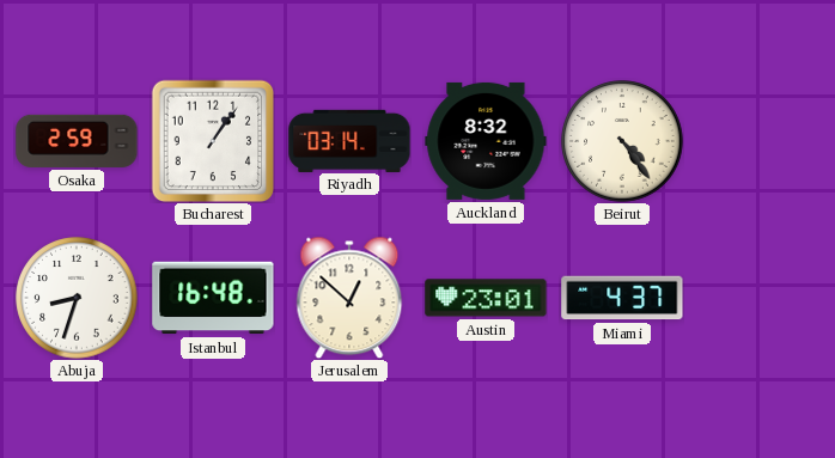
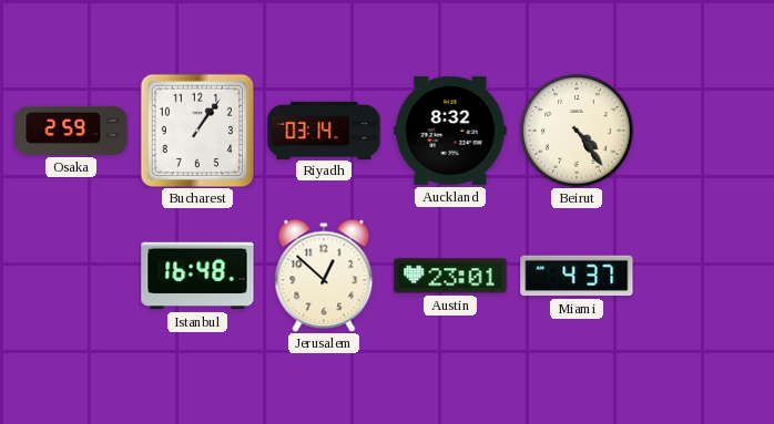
Abuja: 8:33 -> none (77, 298)
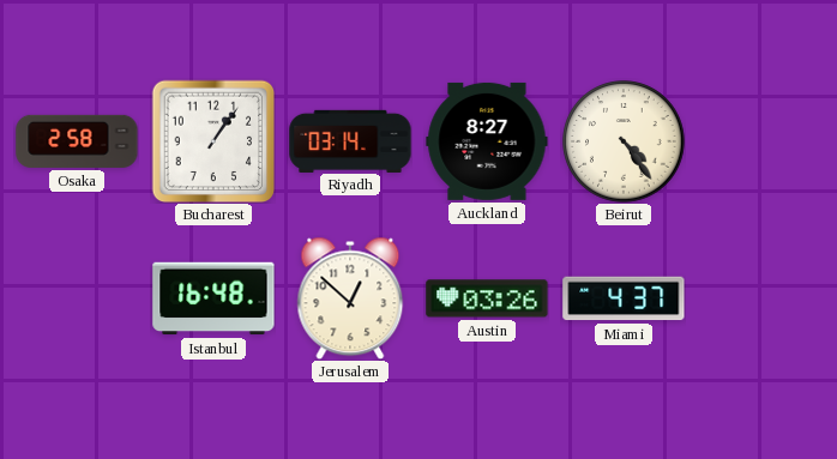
Osaka: 2:59 -> 2:58 (77, 141)
Auckland: 8:32 -> 8:27 (487, 141)
Austin: 23:01 -> 03:26 (487, 298)
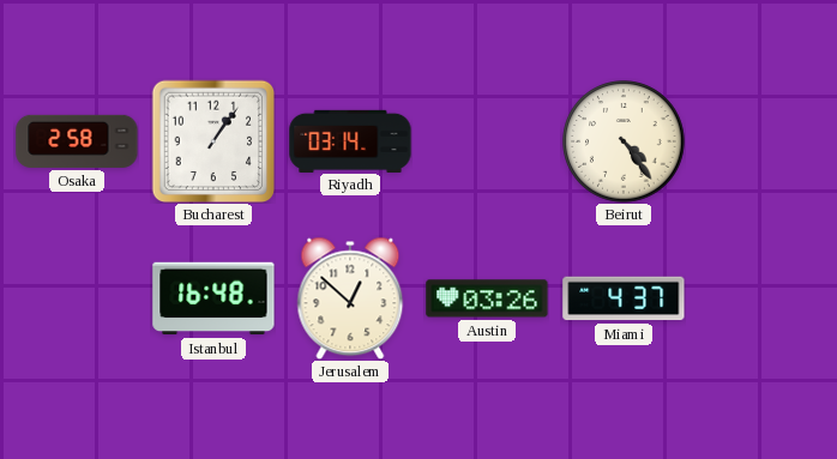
Auckland: 8:27 -> none (487, 141)
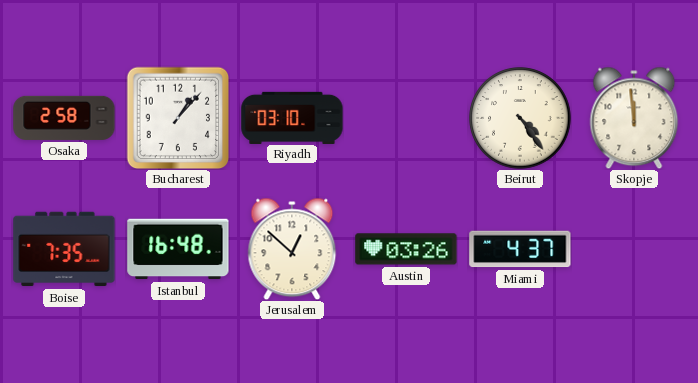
Bucharest: 1:06 -> 1:07 (178, 118)
Riyadh: 03:14 -> 03:10 (292, 117)
Skopje: none -> 11:59 (634, 118)
Boise: none -> 7:35 (64, 249)
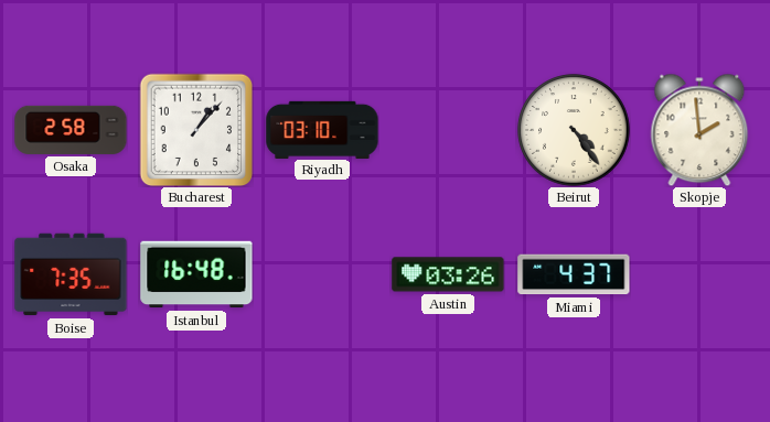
Skopje: 11:59 -> 1:59 (699, 130)
Jerusalem: 12:52 -> none (292, 249)
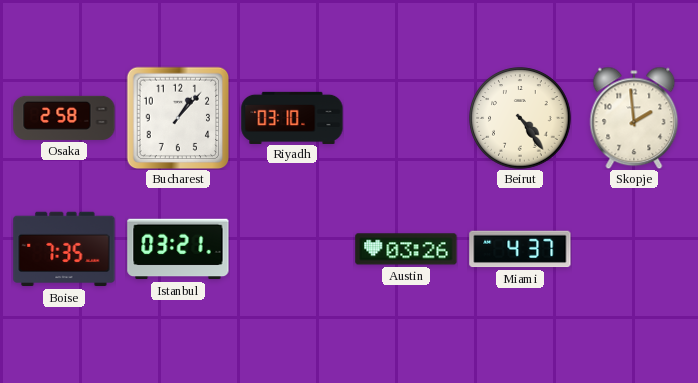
Istanbul: 16:48 -> 03:21 (178, 249)
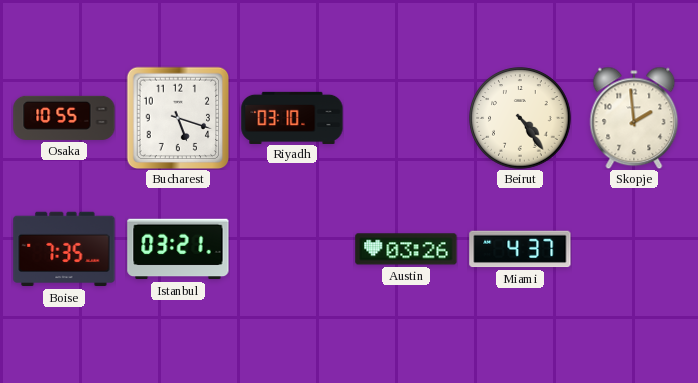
Osaka: 2:58 -> 10:55 (64, 118)
Bucharest: 1:07 -> 5:18 (178, 118)
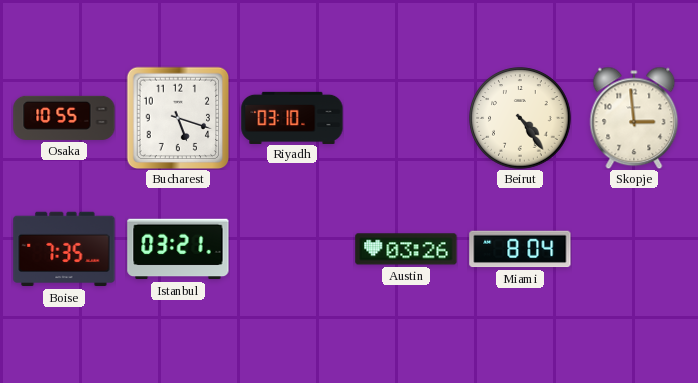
Skopje: 1:59 -> 2:59 (634, 118)
Miami: 4:37 -> 8:04 (520, 249)
